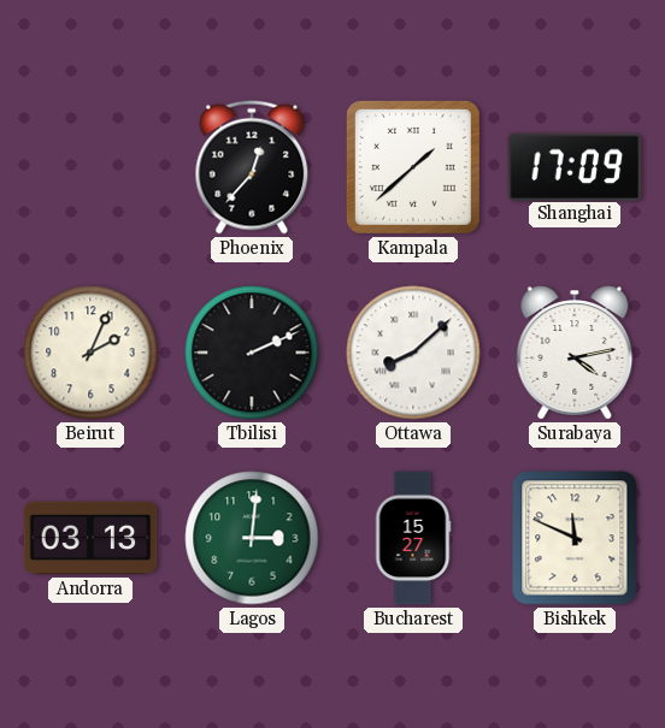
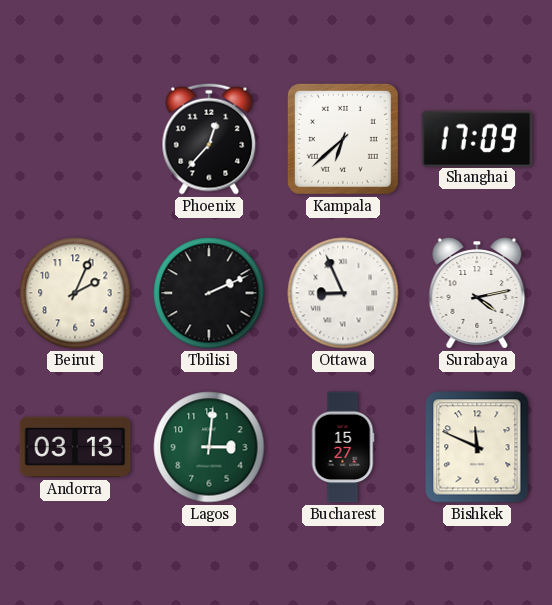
Kampala: 1:38 -> 6:38 (343, 139)
Ottawa: 8:08 -> 8:56 (343, 293)
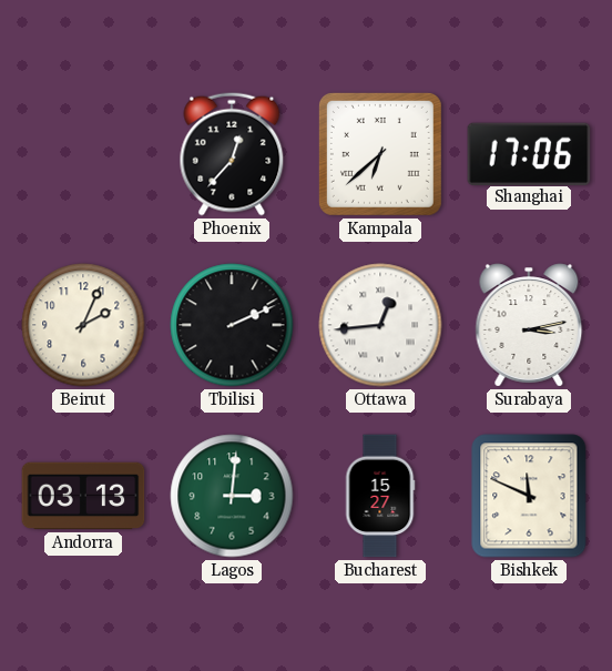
Shanghai: 17:09 -> 17:06 (529, 153)
Ottawa: 8:56 -> 12:44 (380, 325)
Surabaya: 4:13 -> 3:13 (529, 325)
